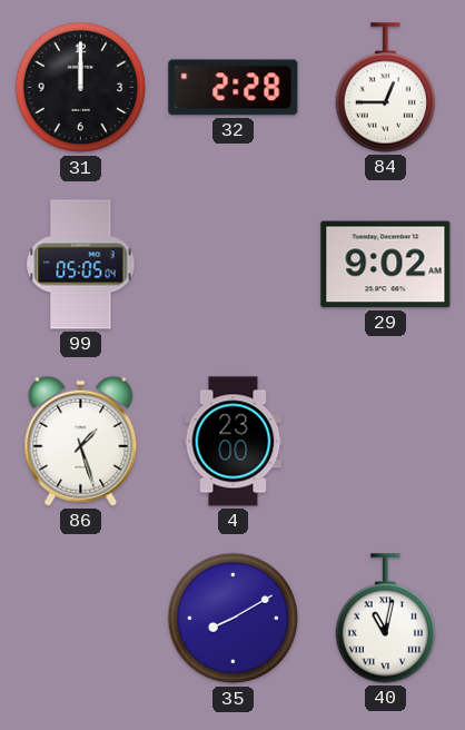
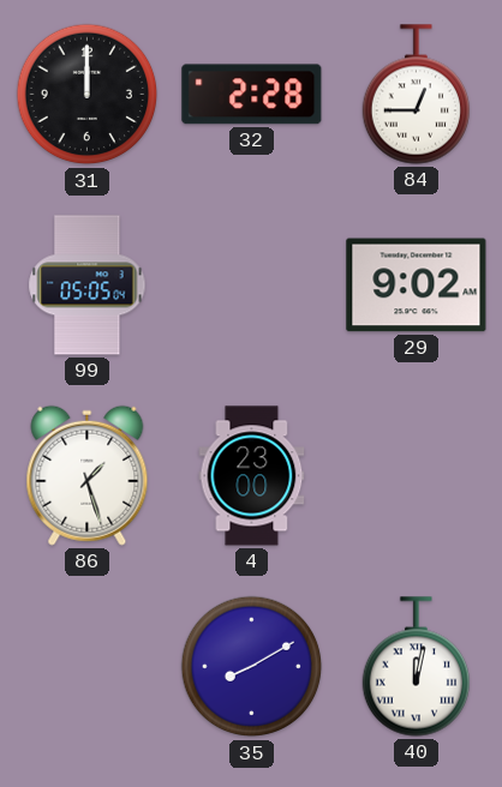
40: 11:02 -> 12:02 (416, 667)
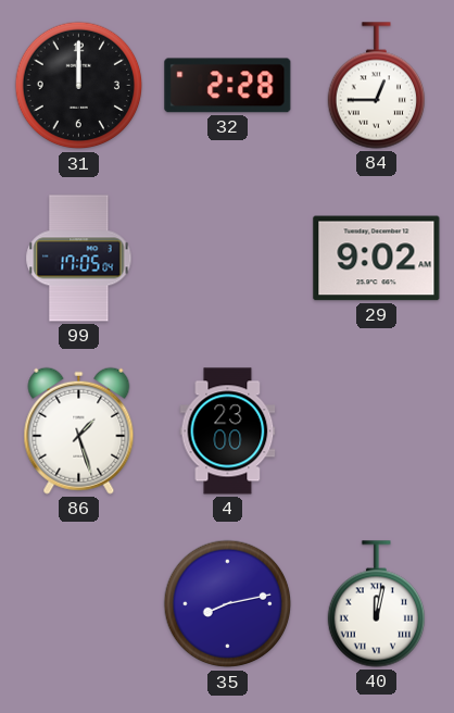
99: 05:05 -> 17:05 (79, 259)
35: 8:10 -> 8:13 (228, 604)
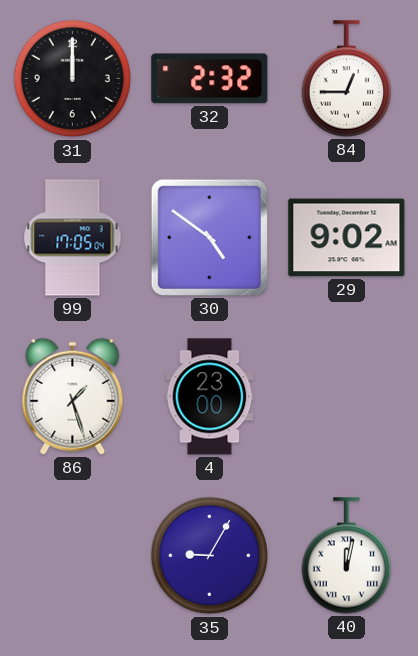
32: 2:28 -> 2:32 (210, 79)
30: none -> 4:51 (209, 237)
35: 8:13 -> 9:05 (210, 556)
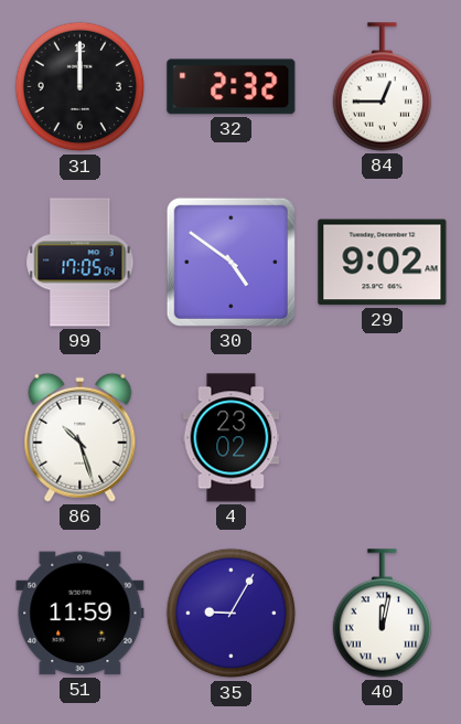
86: 1:27 -> 10:27 (81, 437)
4: 23:00 -> 23:02 (232, 438)
51: none -> 11:59 (81, 614)
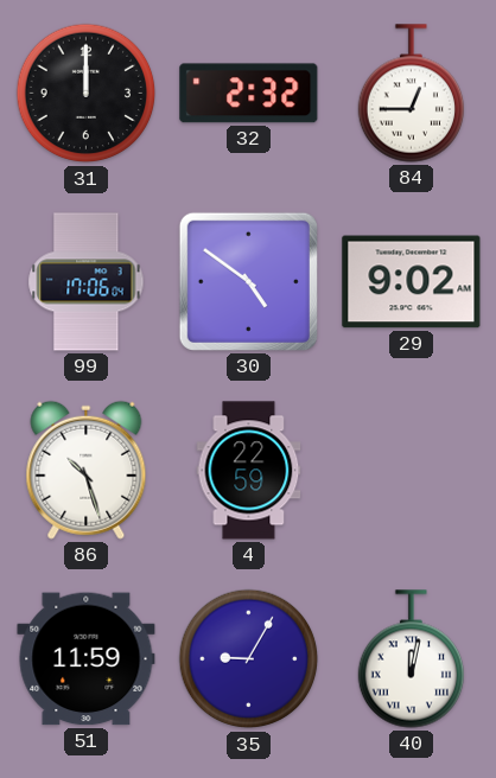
99: 17:05 -> 17:06 (87, 282)
4: 23:02 -> 22:59 (249, 471)
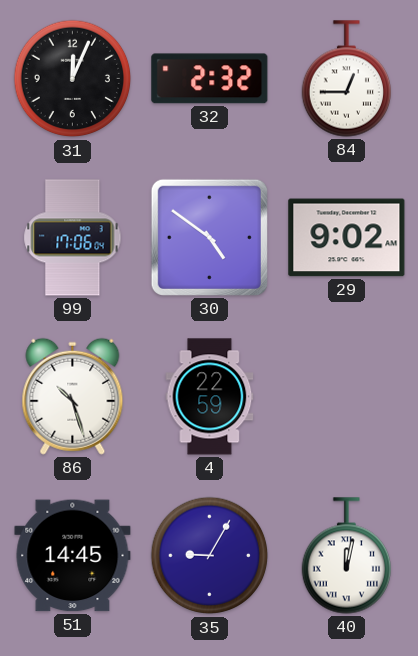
31: 12:00 -> 12:04 (73, 79)
51: 11:59 -> 14:45 (73, 556)
